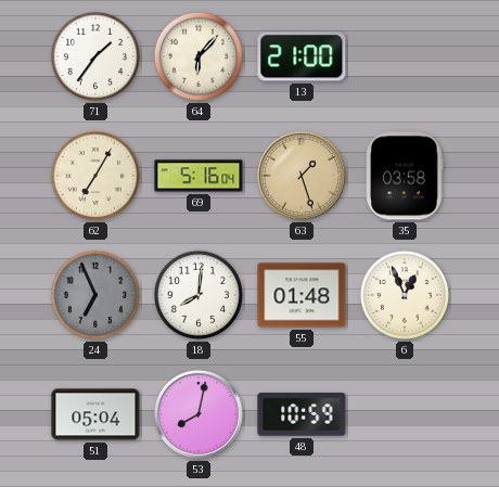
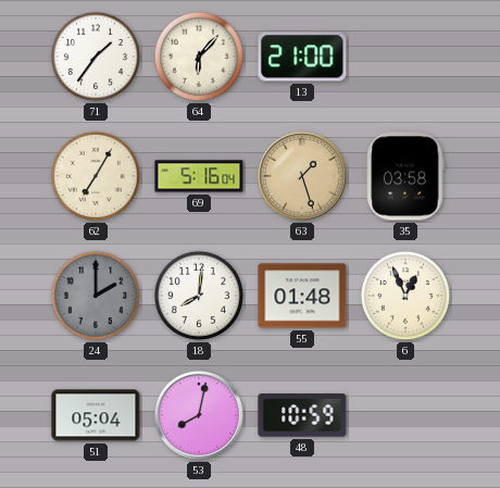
24: 6:56 -> 2:00 (96, 296)
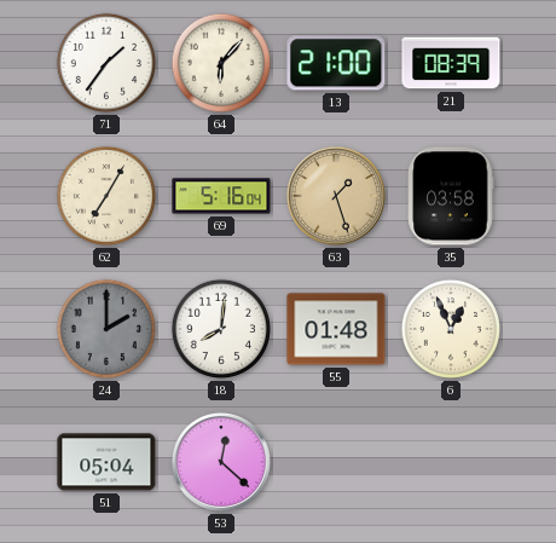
21: none -> 08:39 (451, 63)
53: 8:02 -> 12:22 (221, 462)
48: 10:59 -> none (302, 415)
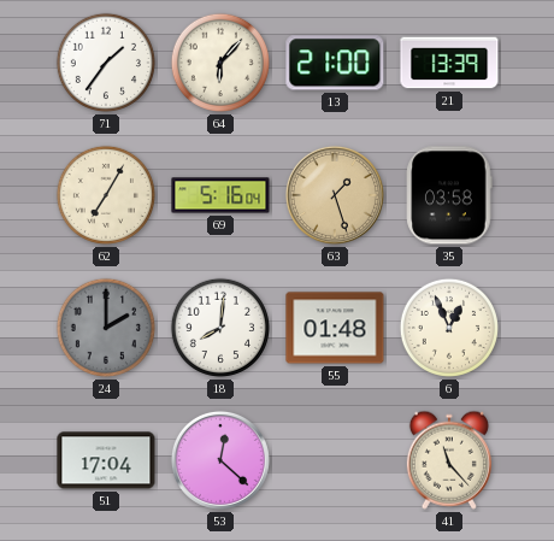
21: 08:39 -> 13:39 (449, 63)
51: 05:04 -> 17:04 (106, 460)
41: none -> 11:23 (449, 460)
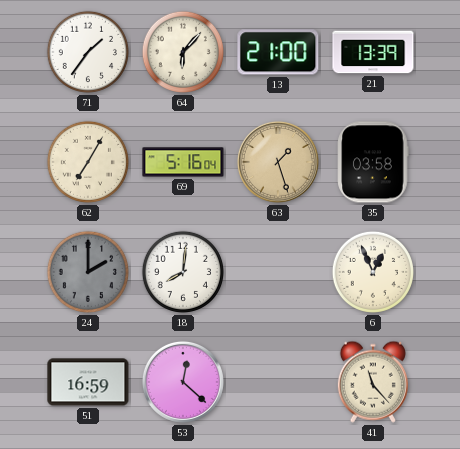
55: 01:48 -> none (335, 328)
51: 17:04 -> 16:59 (88, 382)
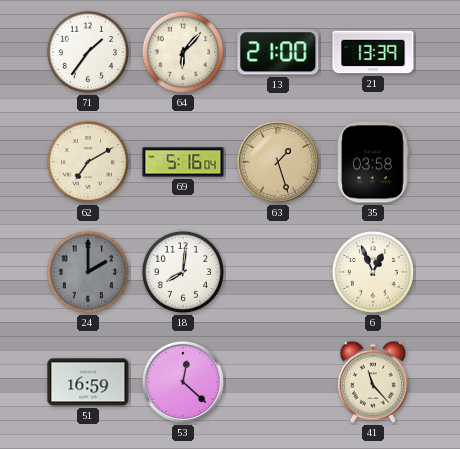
62: 7:05 -> 7:10 (88, 162)
